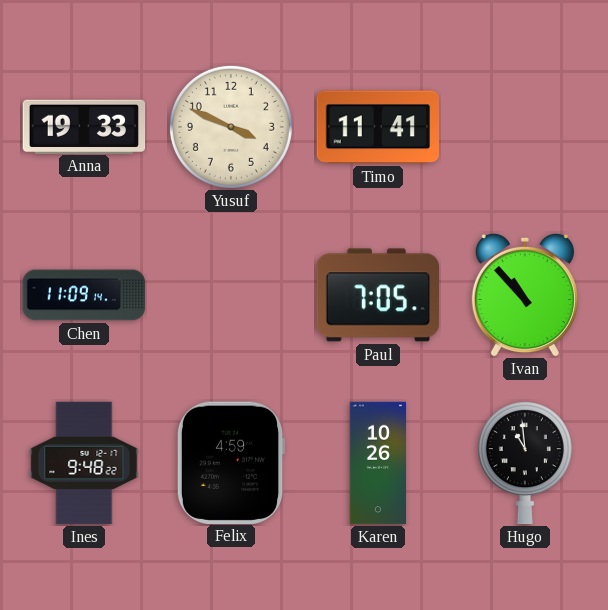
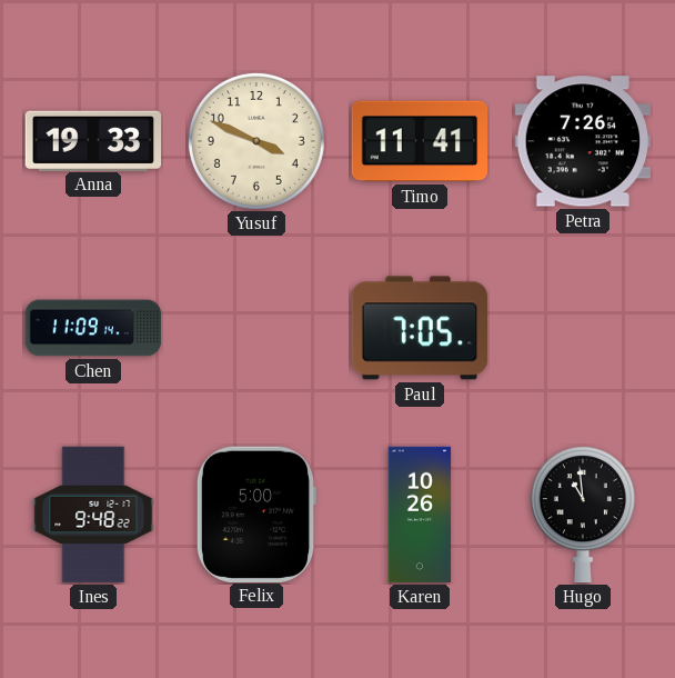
Petra: none -> 7:26 (582, 141)
Ivan: 10:53 -> none (525, 295)
Felix: 4:59 -> 5:00 (255, 514)
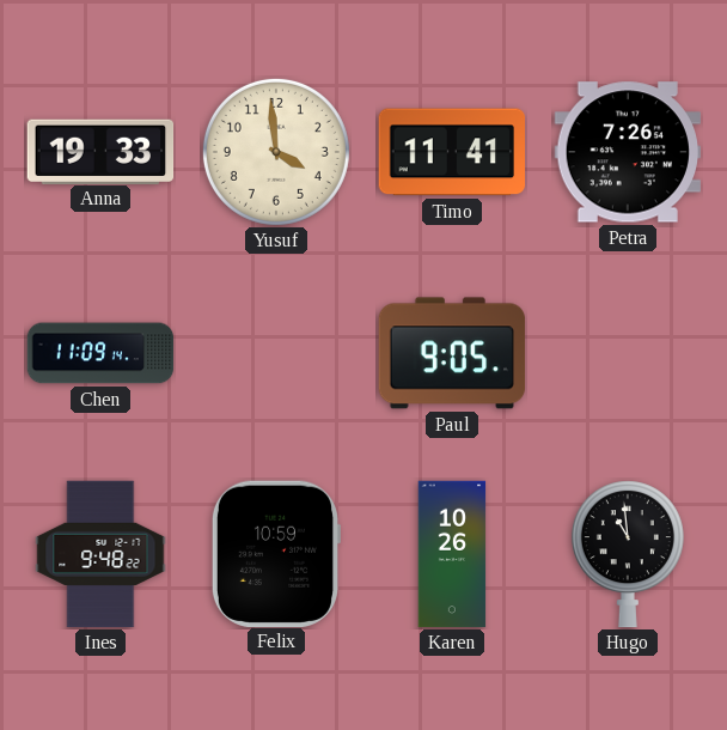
Yusuf: 3:49 -> 3:59 (276, 152)
Paul: 7:05 -> 9:05 (452, 353)
Felix: 5:00 -> 10:59 (275, 553)
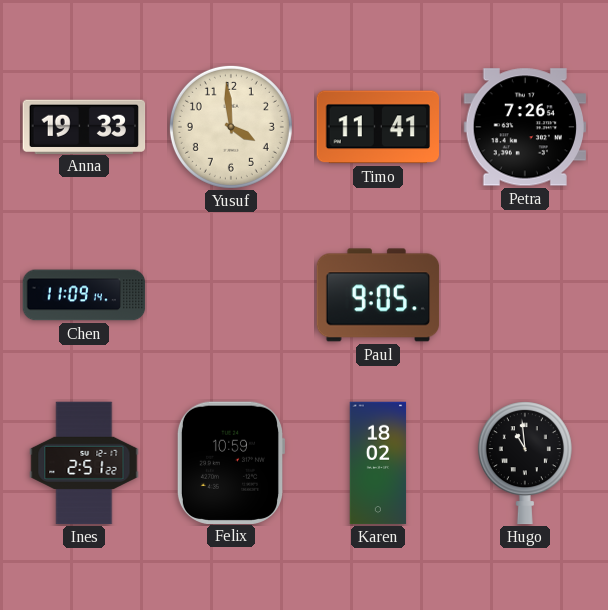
Ines: 9:48 -> 2:51 (84, 463)
Karen: 10:26 -> 18:02 (378, 463)
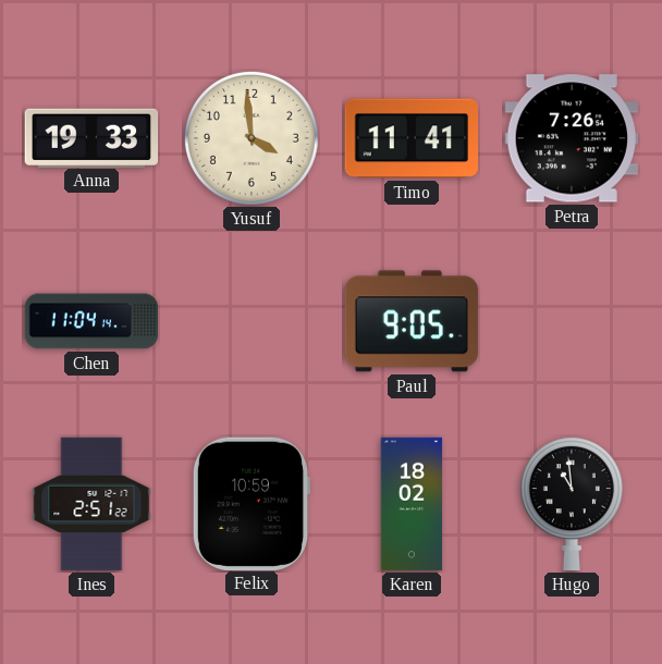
Chen: 11:09 -> 11:04 (91, 321)
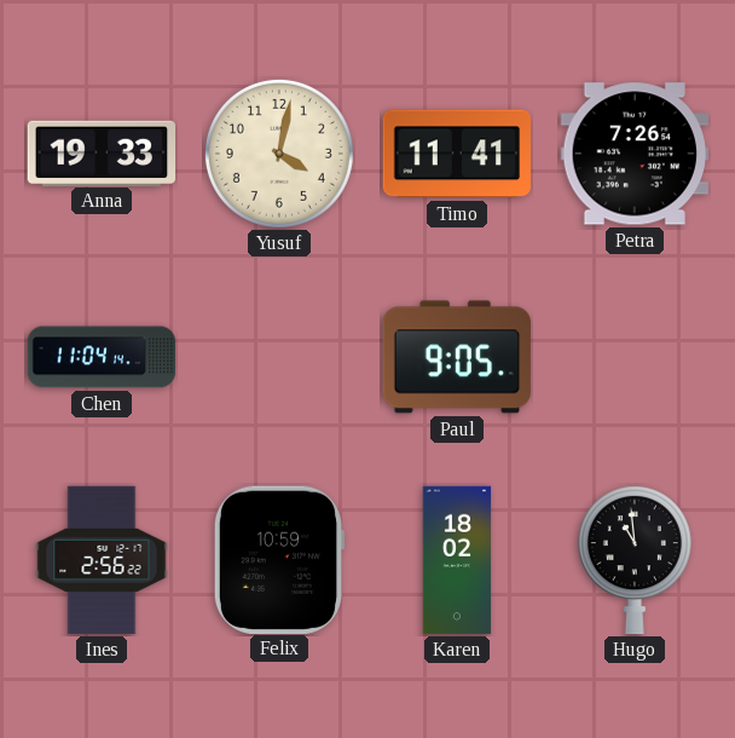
Yusuf: 3:59 -> 4:02 (279, 154)
Ines: 2:51 -> 2:56 (102, 560)
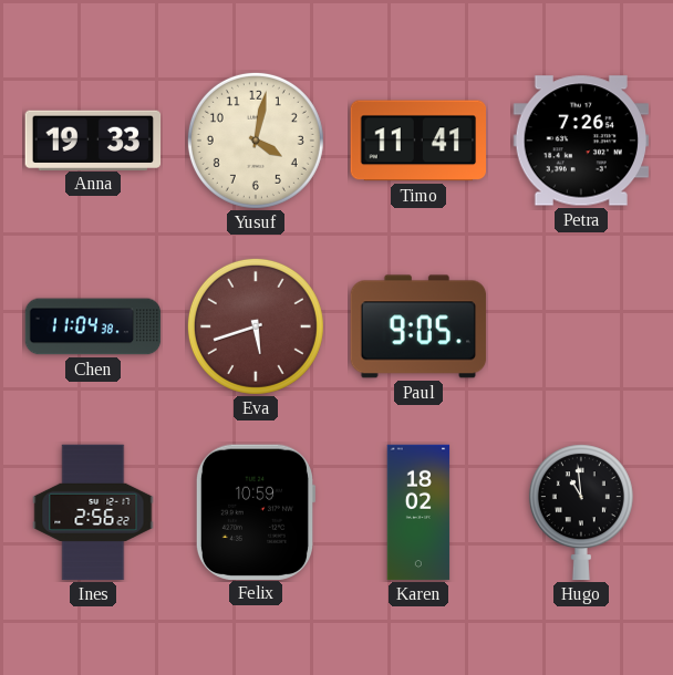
Chen: 11:04:14 -> 11:04:38 (93, 326)
Eva: none -> 5:42 (256, 326)
